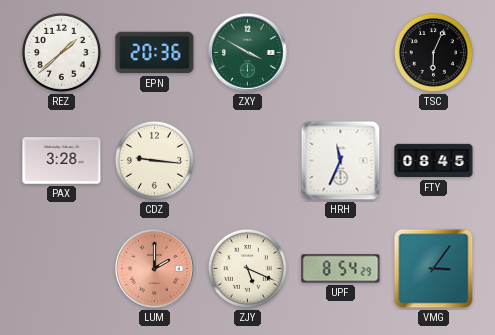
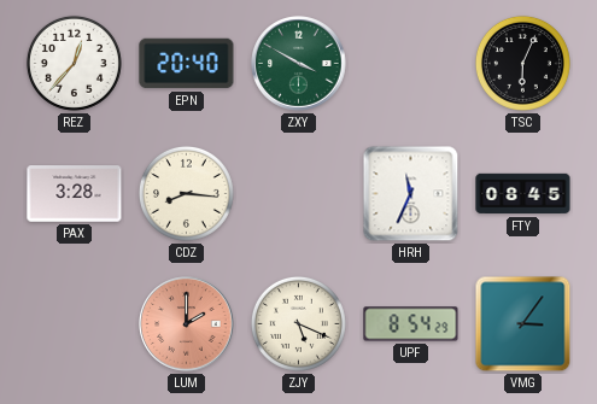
REZ: 1:38 -> 12:37 (74, 63)
EPN: 20:36 -> 20:40 (187, 64)
CDZ: 9:16 -> 8:16 (186, 193)
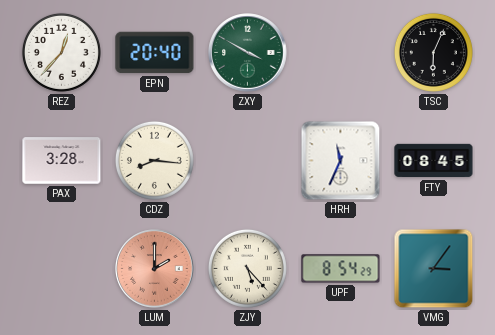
ZJY: 5:19 -> 5:23 (247, 268)
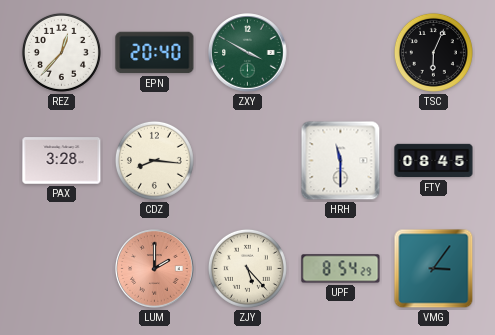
HRH: 11:34 -> 11:30 (341, 161)
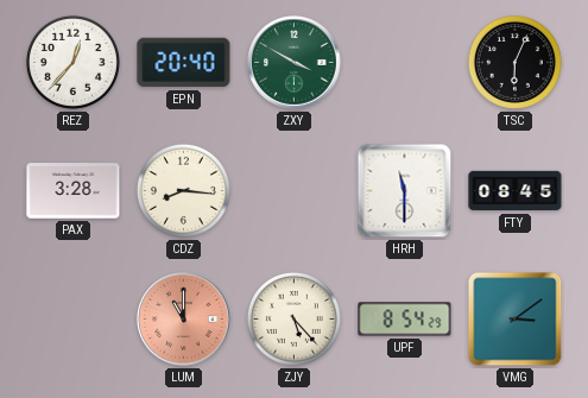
LUM: 2:00 -> 11:00 (184, 320)
VMG: 3:06 -> 3:09 (516, 320)
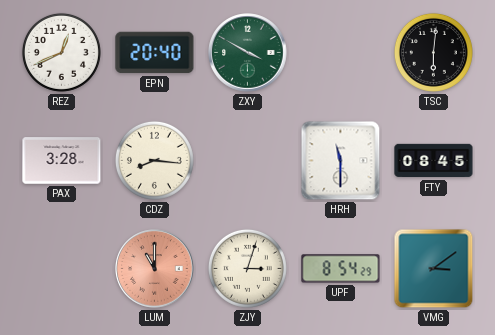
REZ: 12:37 -> 12:41 (61, 52)
TSC: 6:04 -> 6:01 (433, 52)
ZJY: 5:23 -> 3:03 (247, 268)
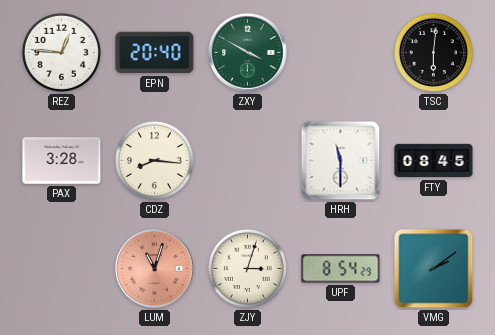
REZ: 12:41 -> 12:46 (61, 52)
LUM: 11:00 -> 11:03 (155, 269)
VMG: 3:09 -> 2:09 (434, 269)
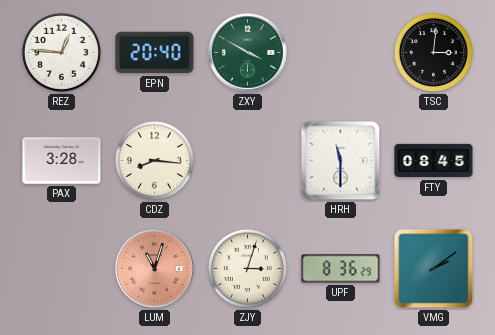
TSC: 6:01 -> 3:01 (433, 52)
UPF: 8:54 -> 8:36 (341, 269)
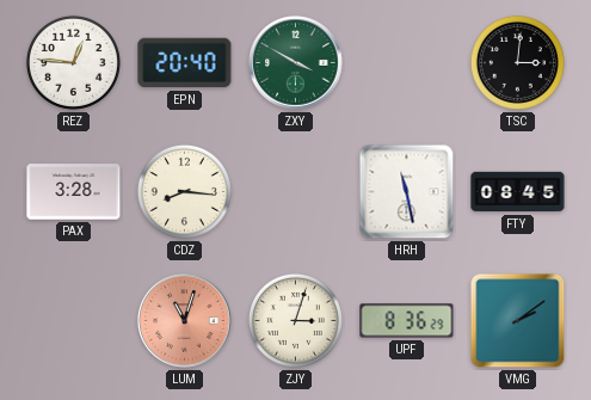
HRH: 11:30 -> 11:28 (407, 192)
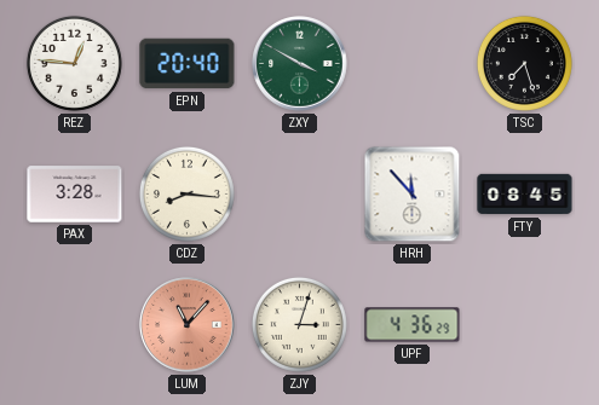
TSC: 3:01 -> 7:27 (524, 63)
HRH: 11:28 -> 11:53 (413, 195)
LUM: 11:03 -> 11:07 (188, 325)
UPF: 8:36 -> 4:36 (413, 325)
VMG: 2:09 -> none (518, 321)
